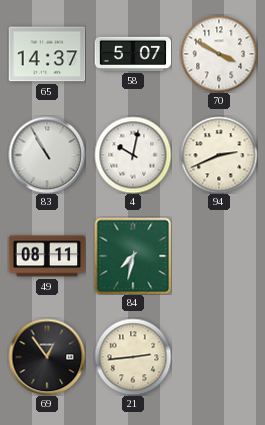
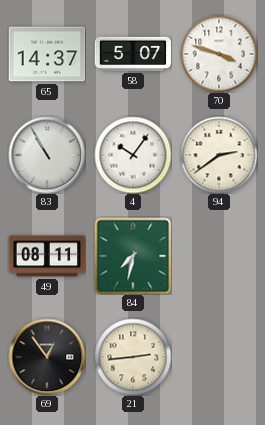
70: 3:50 -> 3:48 (219, 54)
4: 10:02 -> 10:06 (133, 155)
94: 2:41 -> 2:39 (219, 155)
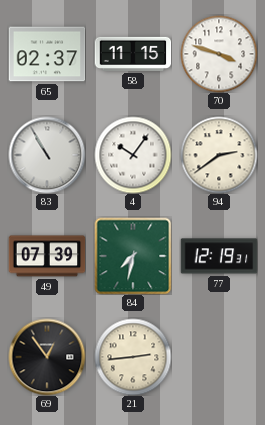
65: 14:37 -> 02:37 (47, 54)
58: 5:07 -> 11:15 (133, 54)
49: 08:11 -> 07:39 (47, 256)
77: none -> 12:19 (219, 256)
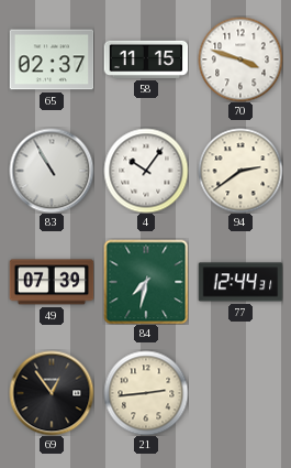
77: 12:19 -> 12:44 (240, 282)
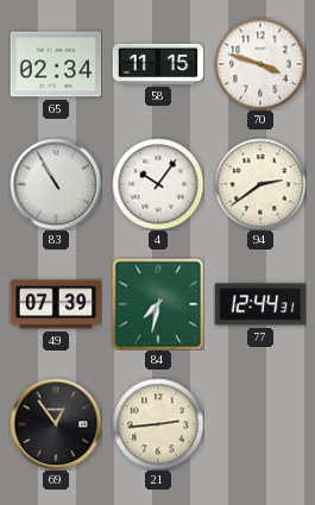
65: 02:37 -> 02:34 (56, 64)
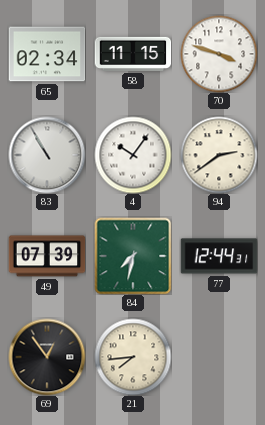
21: 2:44 -> 7:44 (133, 357)
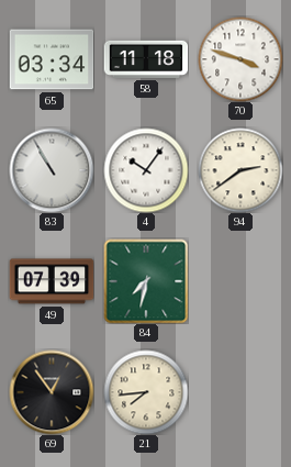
65: 02:34 -> 03:34 (52, 59)
58: 11:15 -> 11:18 (146, 59)
77: 12:44 -> none (219, 256)
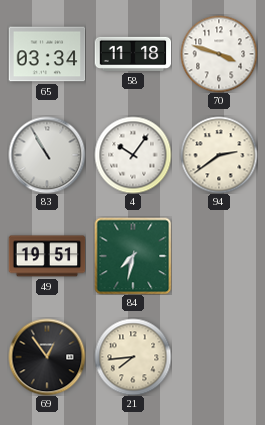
49: 07:39 -> 19:51 (47, 256)
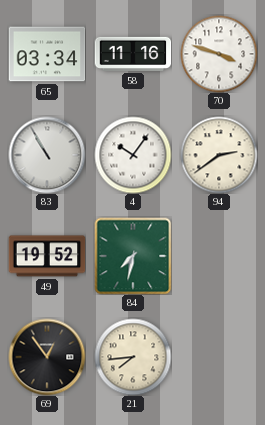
58: 11:18 -> 11:16 (133, 54)
49: 19:51 -> 19:52 (47, 256)
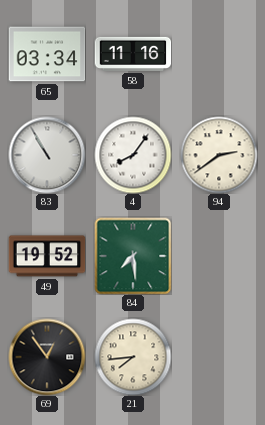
70: 3:48 -> none (219, 54)
4: 10:06 -> 8:06 (133, 155)
84: 7:32 -> 7:29 (133, 256)
